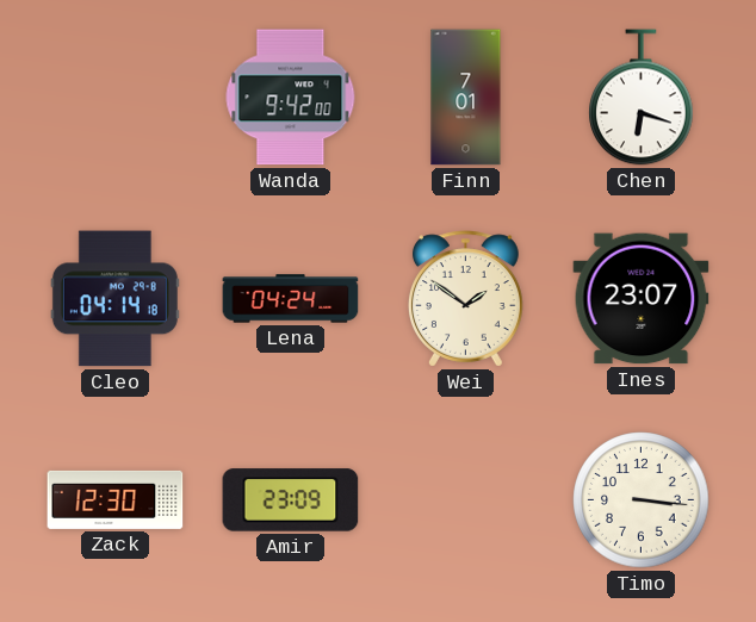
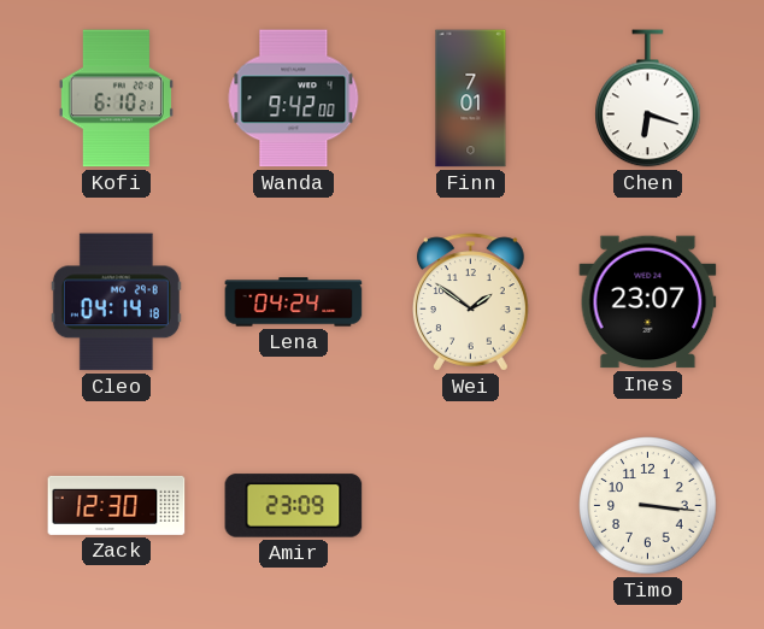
Kofi: none -> 6:10 (116, 99)
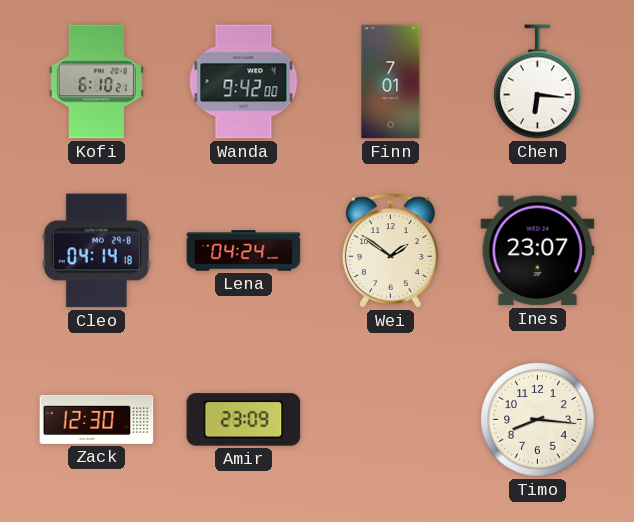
Chen: 6:18 -> 6:16 (538, 82)
Timo: 3:16 -> 8:16 (538, 420)
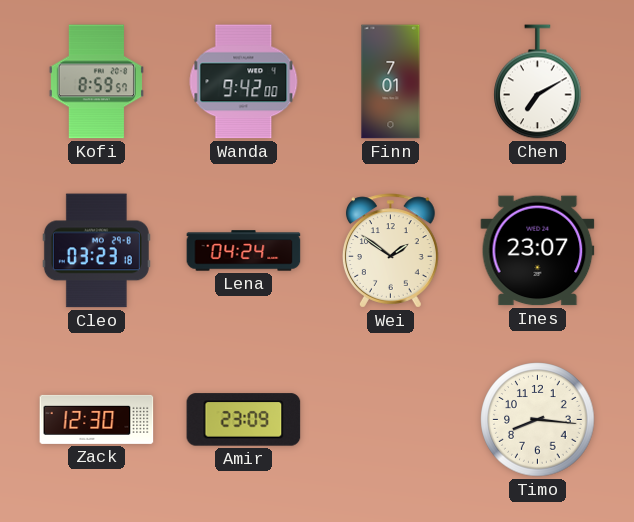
Kofi: 6:10 -> 8:59 (96, 82)
Chen: 6:16 -> 7:10 (538, 82)
Cleo: 04:14 -> 03:23 (96, 251)
